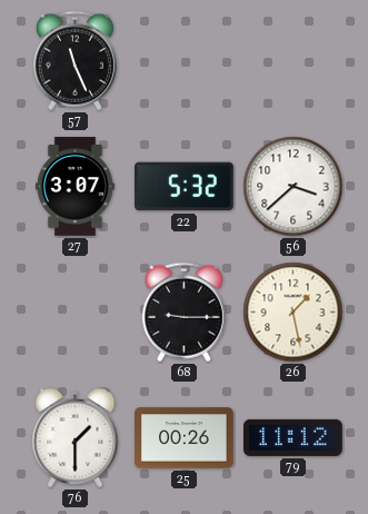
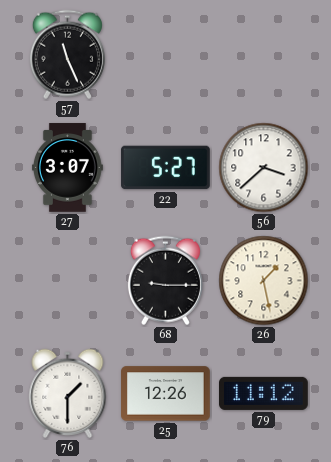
22: 5:32 -> 5:27 (166, 168)
25: 00:26 -> 12:26 (166, 394)
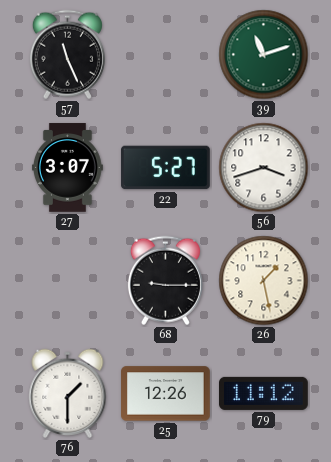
39: none -> 11:12 (264, 55)
56: 3:38 -> 3:42 (264, 168)
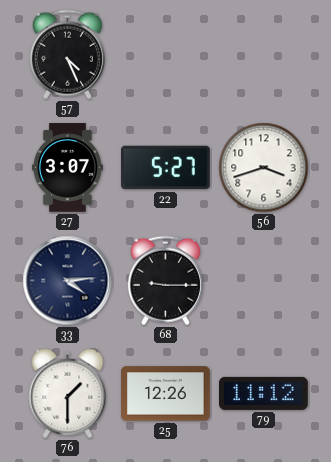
57: 11:26 -> 4:26 (67, 55)
39: 11:12 -> none (264, 55)
33: none -> 4:14 (68, 281)
26: 1:28 -> none (264, 281)
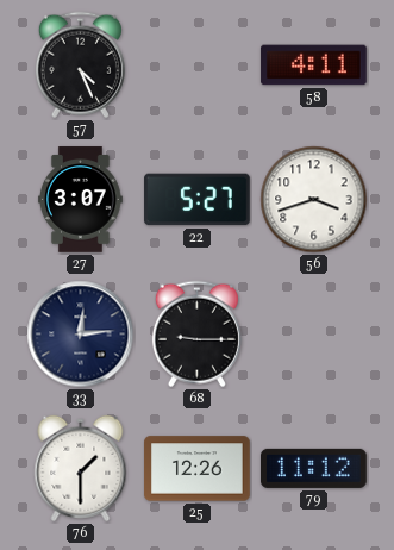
58: none -> 4:11 (314, 65)
33: 4:14 -> 12:14 (81, 335)
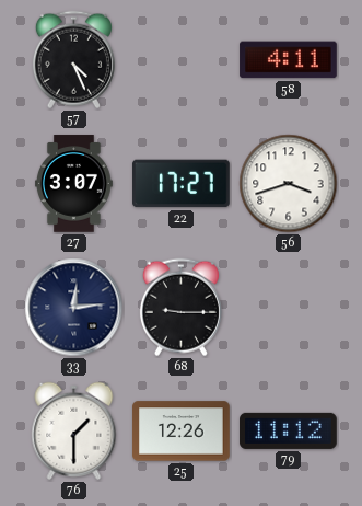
22: 5:27 -> 17:27 (182, 184)
